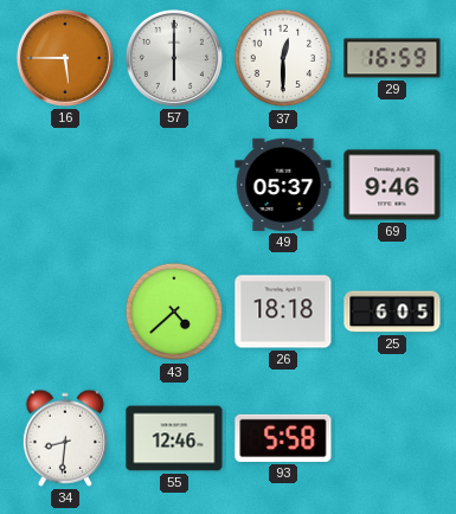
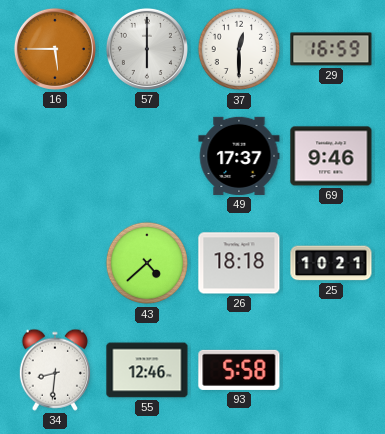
49: 05:37 -> 17:37 (239, 156)
25: 6:05 -> 10:21 (331, 263)
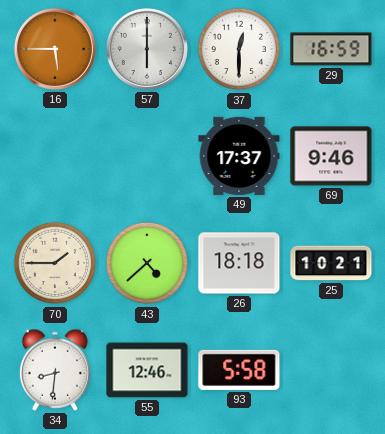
70: none -> 1:45 (55, 263)
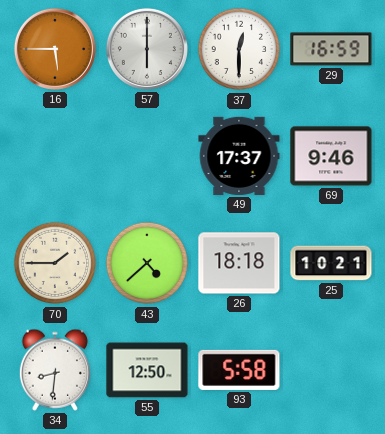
55: 12:46 -> 12:50 (147, 370)
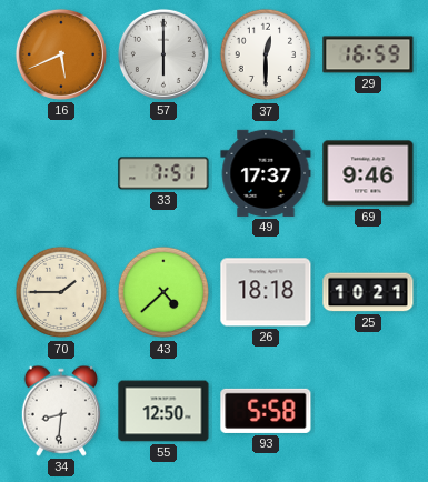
16: 5:45 -> 5:41 (61, 54)
33: none -> 7:51 (163, 173)
